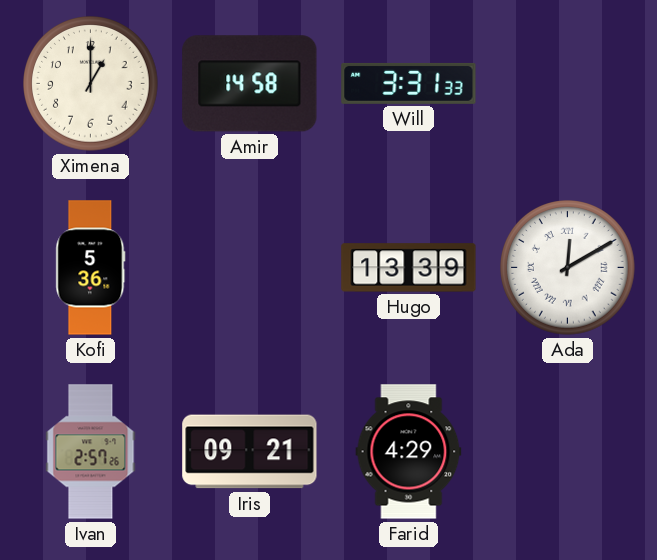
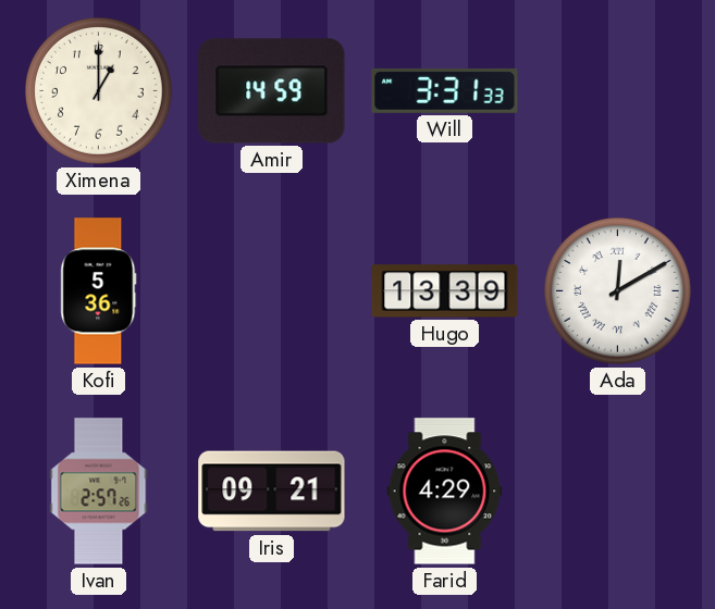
Amir: 14:58 -> 14:59 (272, 91)
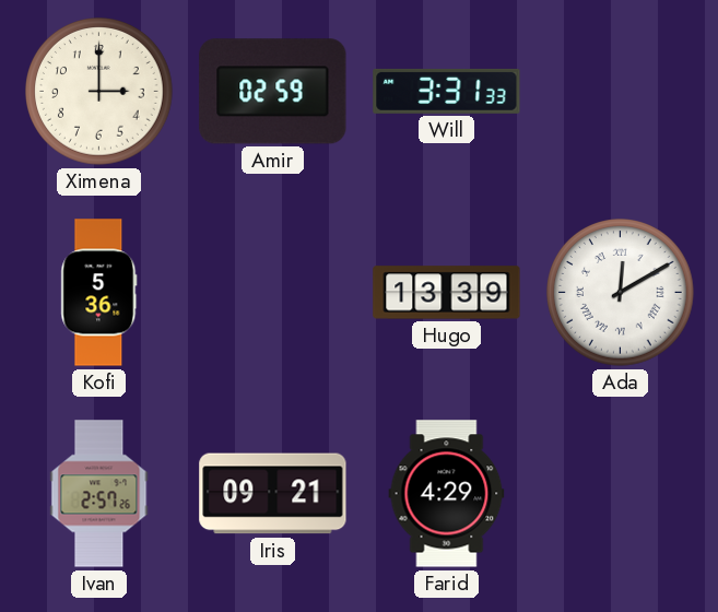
Ximena: 1:00 -> 3:00 (99, 92)
Amir: 14:59 -> 02:59 (273, 92)
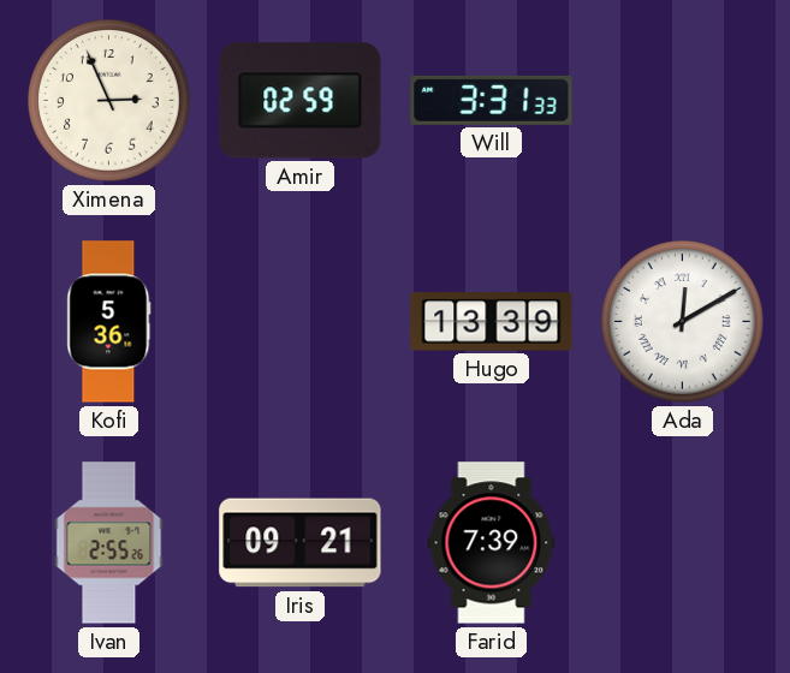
Ximena: 3:00 -> 2:56 (109, 101)
Ivan: 2:57 -> 2:55 (109, 543)
Farid: 4:29 -> 7:39 (492, 543)
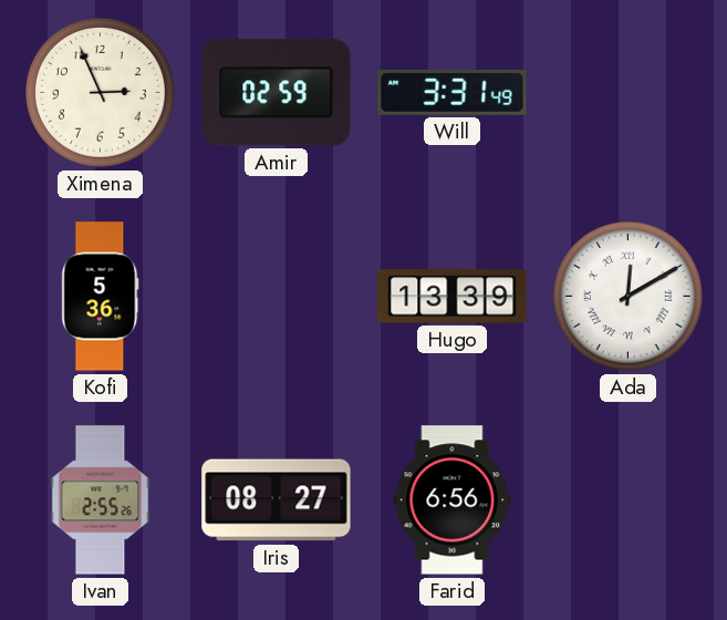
Will: 3:31:33 -> 3:31:49 (453, 92)
Iris: 09:21 -> 08:27 (277, 500)
Farid: 7:39 -> 6:56 (453, 500)
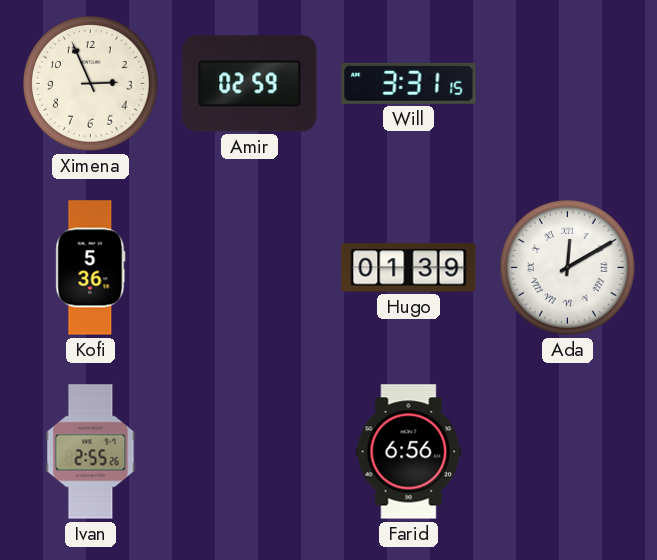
Will: 3:31:49 -> 3:31:15 (409, 83)
Hugo: 13:39 -> 01:39 (409, 268)
Iris: 08:27 -> none (277, 500)
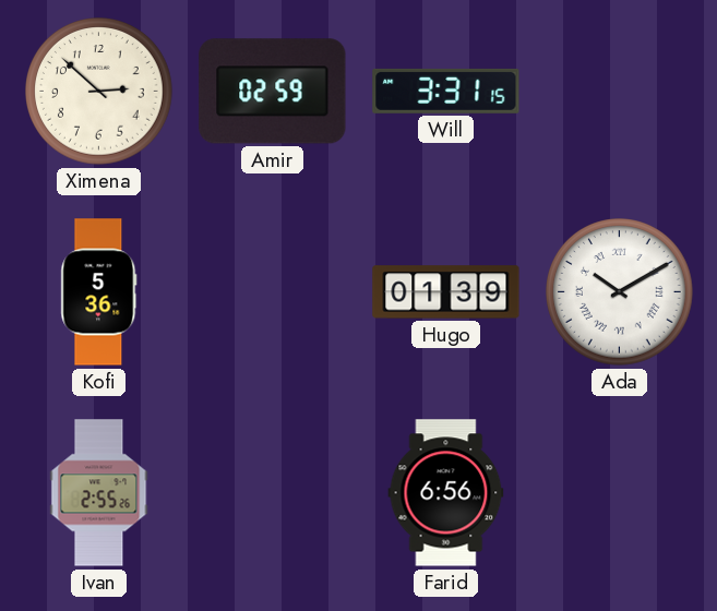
Ximena: 2:56 -> 2:52 (99, 92)
Ada: 12:10 -> 10:10 (620, 292)
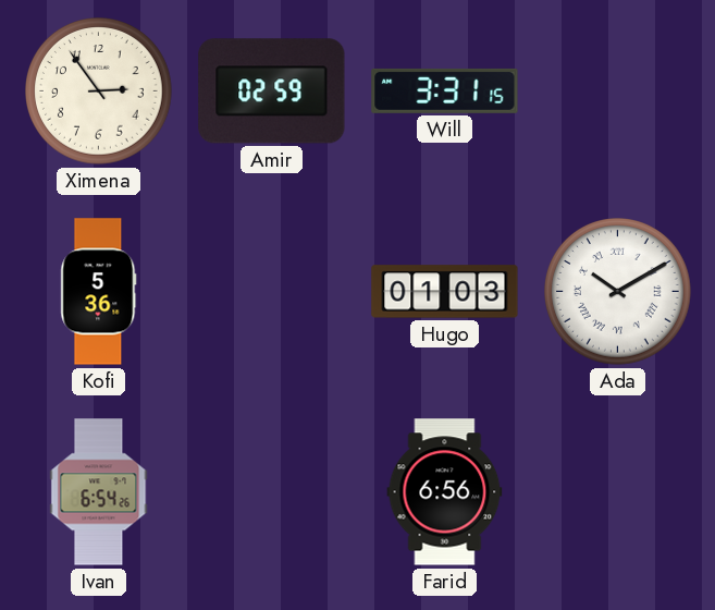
Ximena: 2:52 -> 2:54 (99, 91)
Hugo: 01:39 -> 01:03 (445, 292)
Ivan: 2:55 -> 6:54 (99, 492)
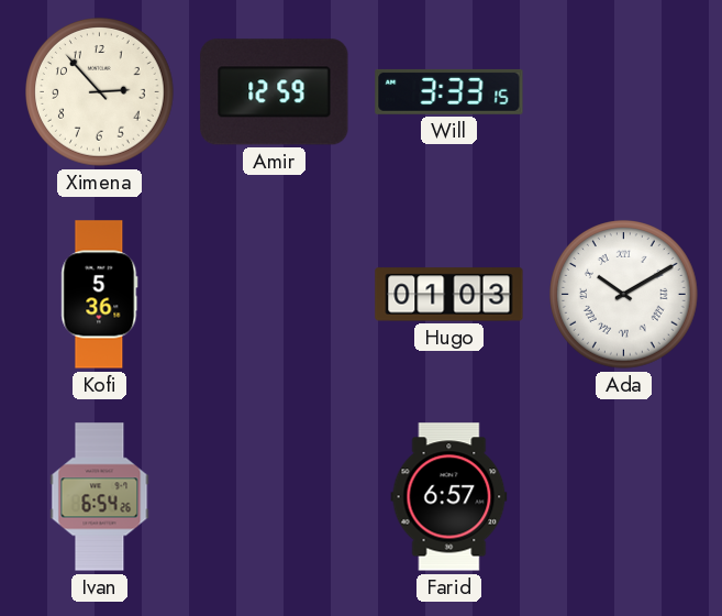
Ximena: 2:54 -> 2:53 (100, 92)
Amir: 02:59 -> 12:59 (275, 92)
Will: 3:31 -> 3:33 (449, 91)
Farid: 6:56 -> 6:57 (449, 497)
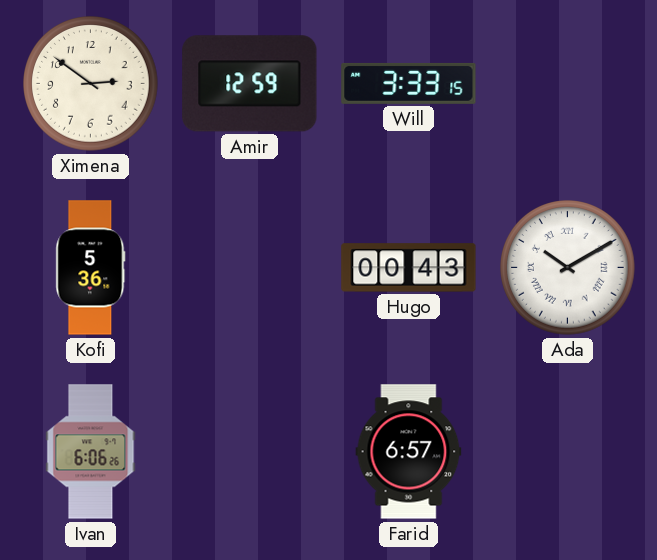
Ximena: 2:53 -> 2:51 (91, 84)
Hugo: 01:03 -> 00:43 (409, 268)
Ivan: 6:54 -> 6:06 (91, 452)
